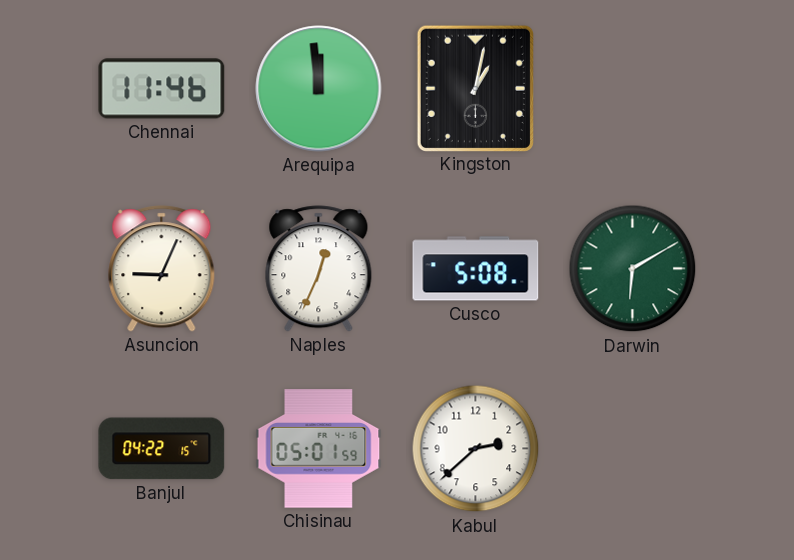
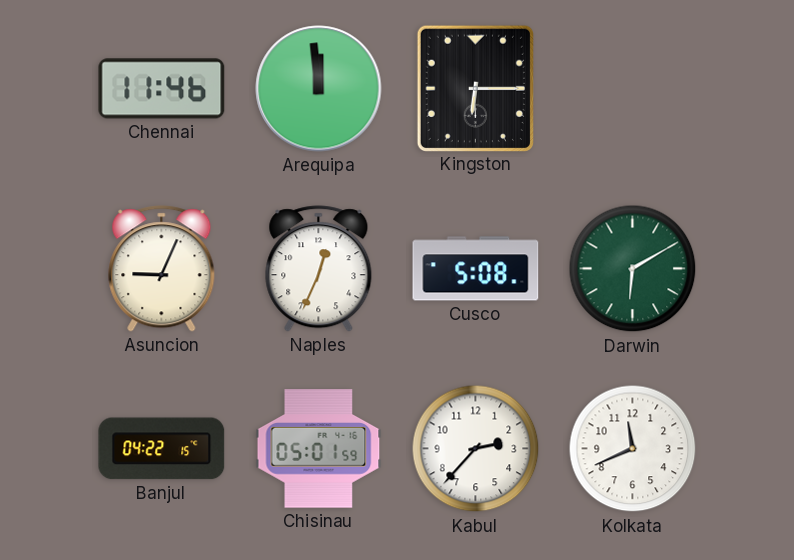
Kingston: 1:02 -> 6:15 (475, 88)
Kabul: 2:38 -> 2:37 (476, 449)
Kolkata: none -> 11:41 (633, 449)
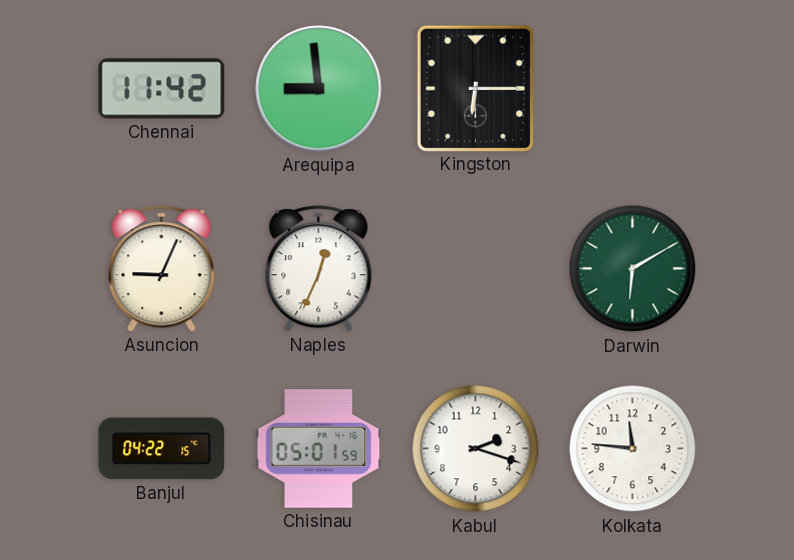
Chennai: 11:46 -> 11:42 (162, 89)
Arequipa: 11:59 -> 8:59 (319, 89)
Cusco: 5:08 -> none (476, 269)
Kabul: 2:37 -> 2:18 (476, 449)
Kolkata: 11:41 -> 11:46 (633, 449)
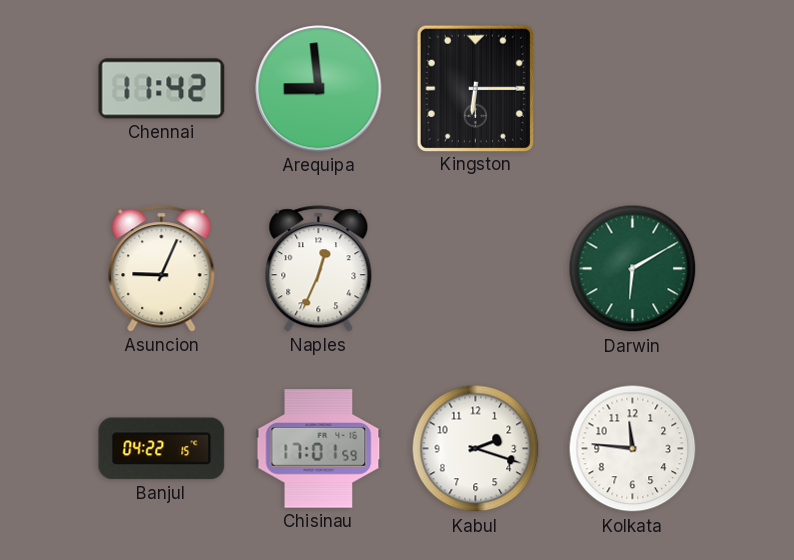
Chisinau: 05:01 -> 17:01 (319, 449)
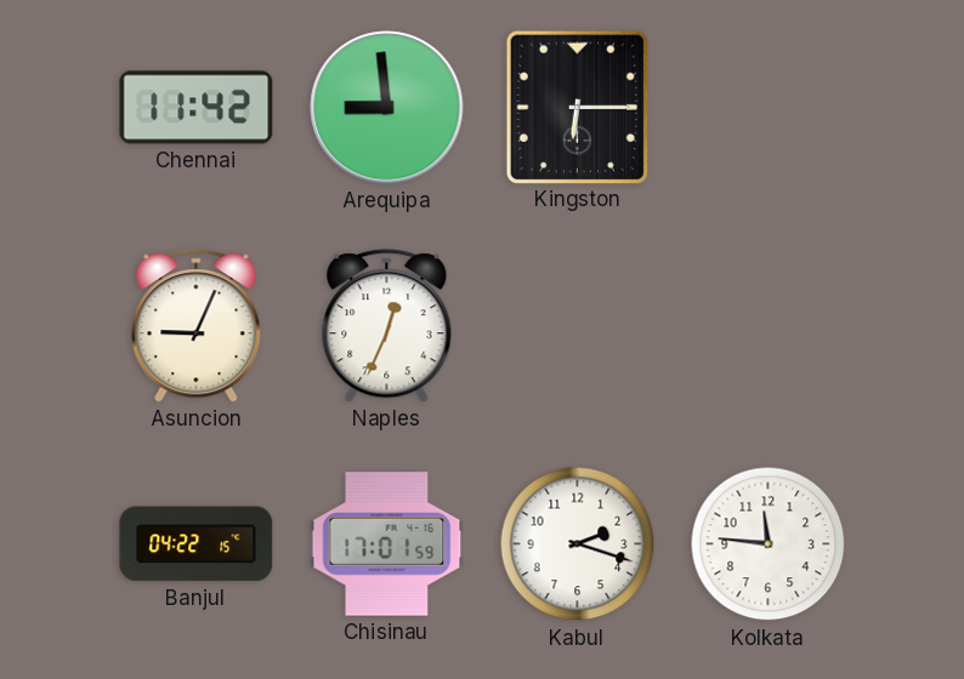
Darwin: 6:10 -> none (633, 269)
